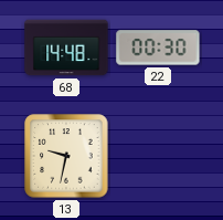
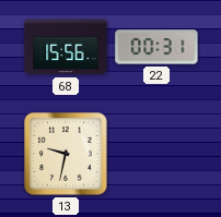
68: 14:48 -> 15:56 (66, 47)
22: 00:30 -> 00:31 (156, 47)
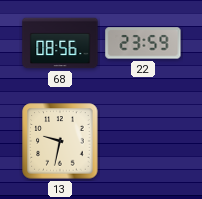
68: 15:56 -> 08:56 (60, 43)
22: 00:31 -> 23:59 (143, 43)
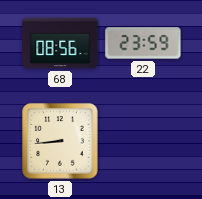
13: 9:32 -> 8:44 (60, 141)
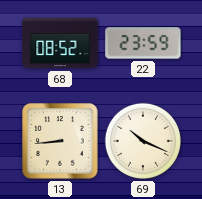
68: 08:56 -> 08:52 (60, 43)
69: none -> 10:19 (143, 141)
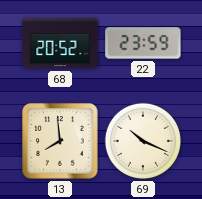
68: 08:52 -> 20:52 (60, 43)
13: 8:44 -> 7:59 (60, 141)
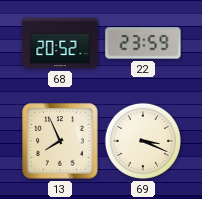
13: 7:59 -> 7:56 (60, 141)
69: 10:19 -> 3:19 (143, 141)
